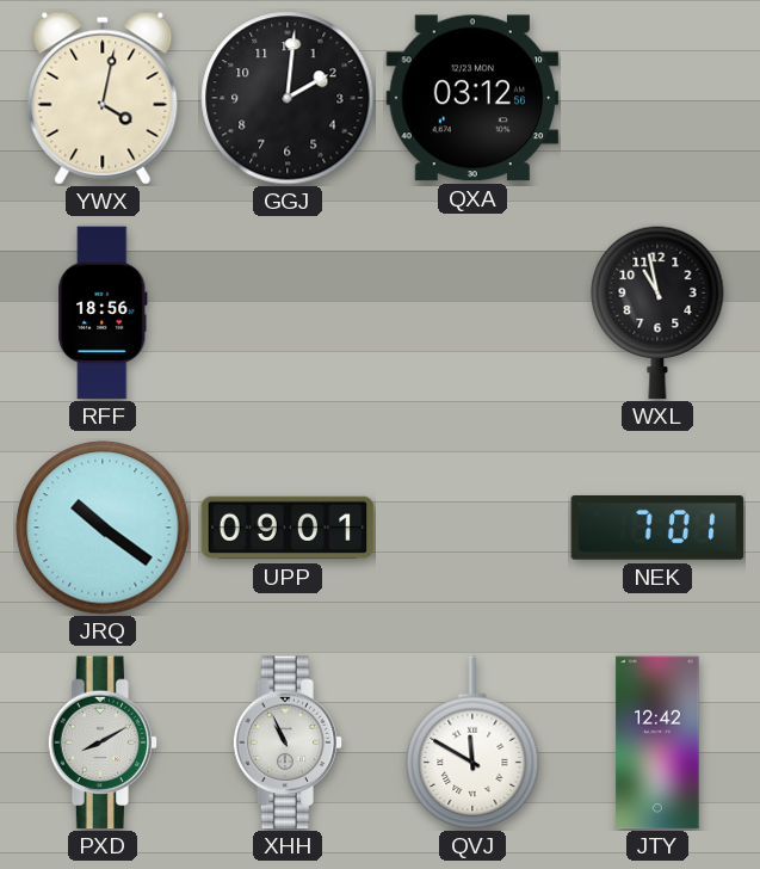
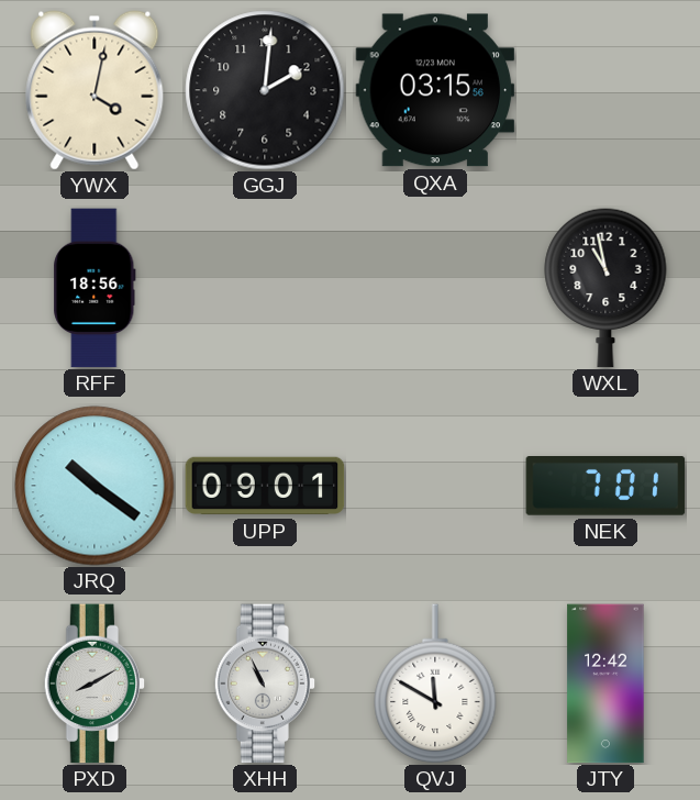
QXA: 03:12 -> 03:15 (435, 90)
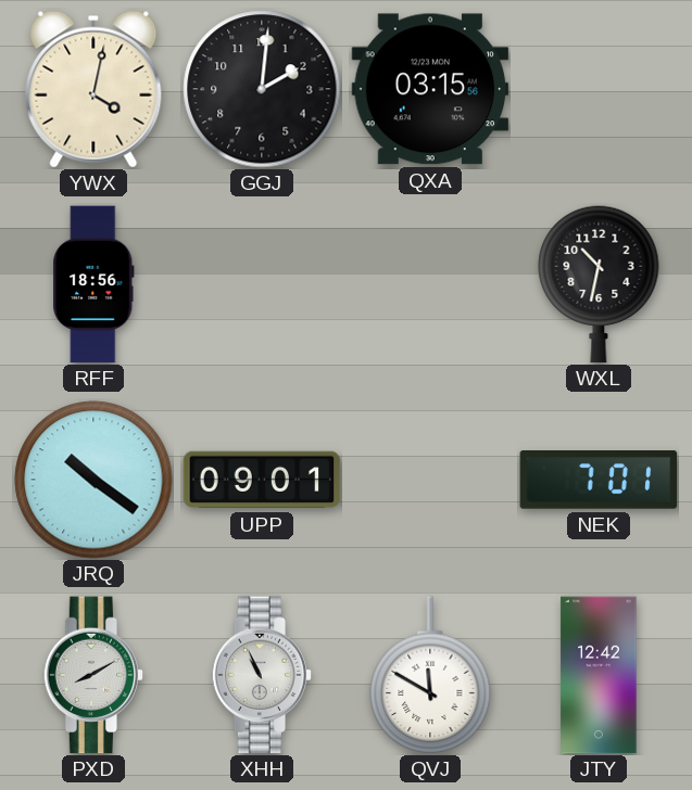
WXL: 10:58 -> 10:32 (599, 284)
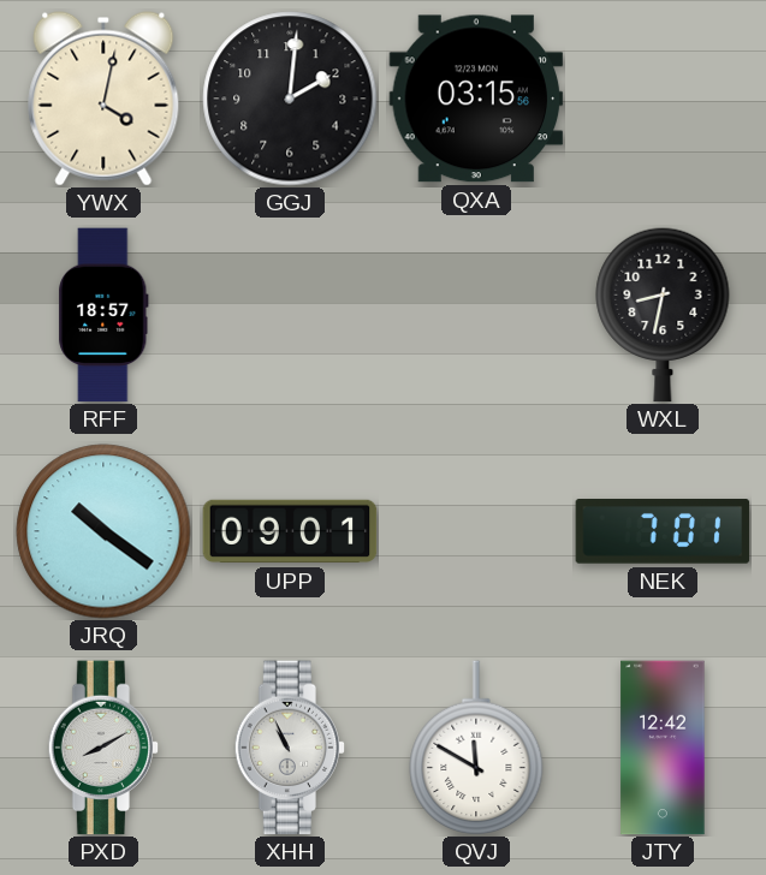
RFF: 18:56 -> 18:57 (103, 315)
WXL: 10:32 -> 8:32 (663, 315)
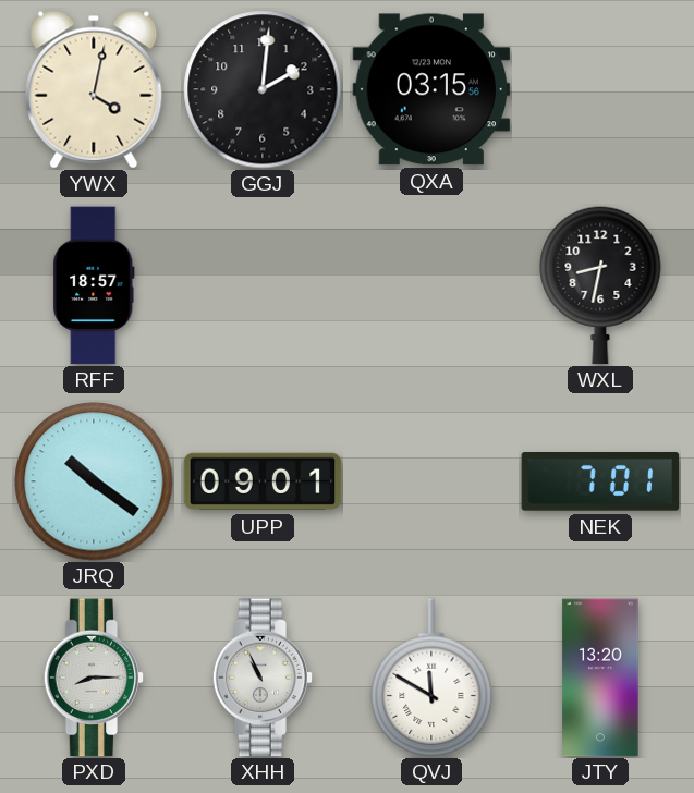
PXD: 8:10 -> 8:15 (94, 678)
JTY: 12:42 -> 13:20 (600, 678)
